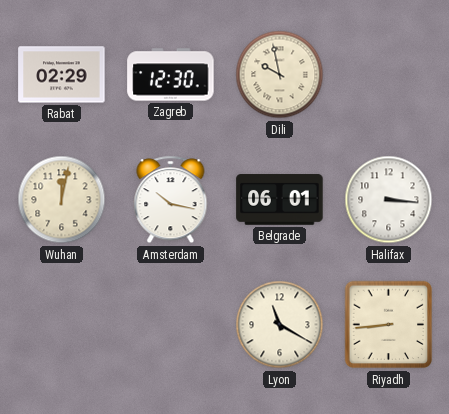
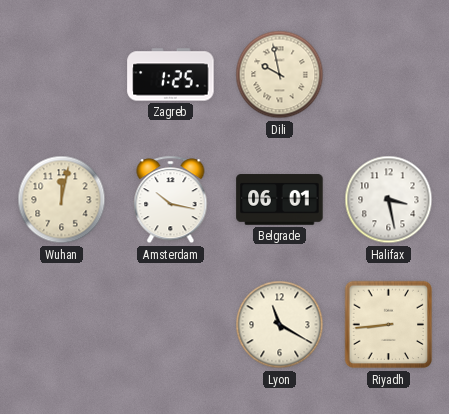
Rabat: 02:29 -> none (62, 75)
Zagreb: 12:30 -> 1:25 (171, 75)
Halifax: 3:16 -> 3:28 (389, 200)
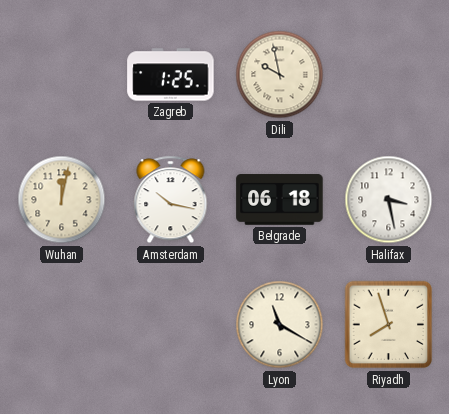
Belgrade: 06:01 -> 06:18 (280, 200)
Riyadh: 8:44 -> 7:57 (389, 325)
